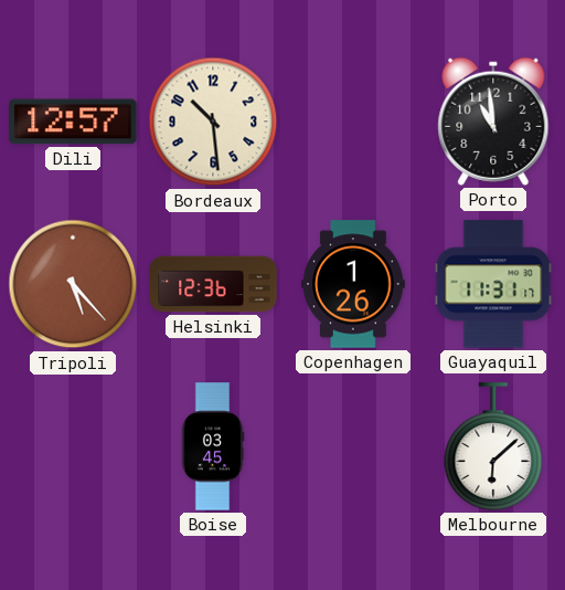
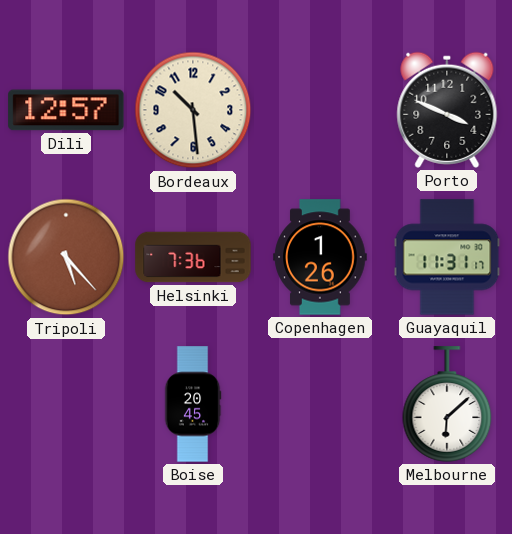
Porto: 10:59 -> 3:49 (447, 110)
Helsinki: 12:36 -> 7:36 (193, 257)
Boise: 03:45 -> 20:45 (193, 404)
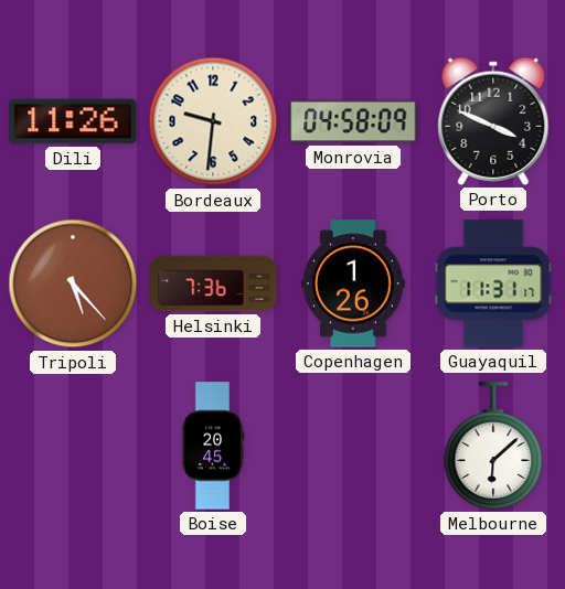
Dili: 12:57 -> 11:26 (73, 121)
Bordeaux: 10:29 -> 9:31 (213, 121)
Monrovia: none -> 04:58 (353, 121)
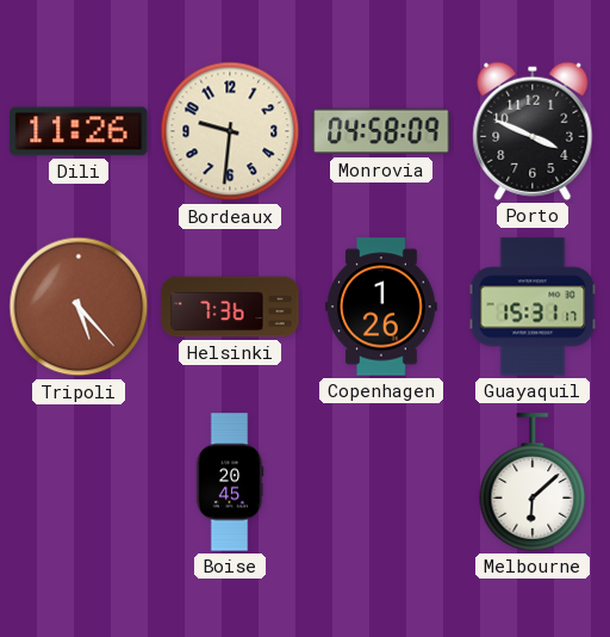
Guayaquil: 11:31 -> 15:31 (533, 307)
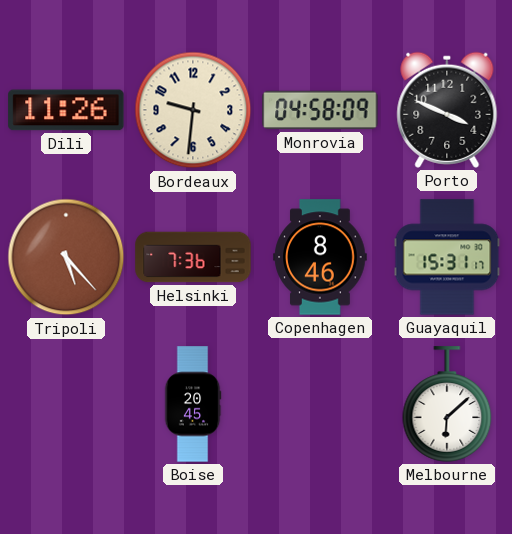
Copenhagen: 1:26 -> 8:46 (320, 257)
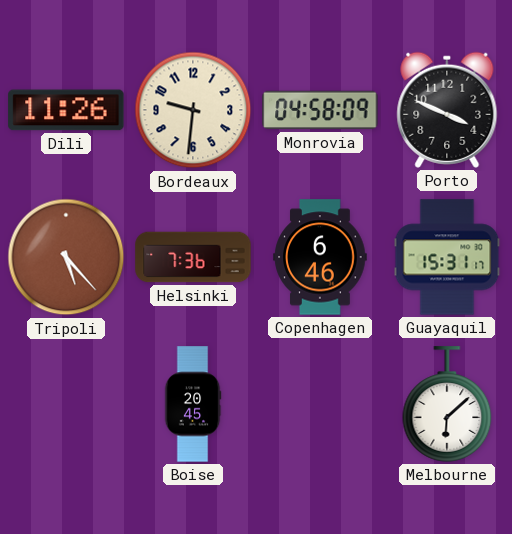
Copenhagen: 8:46 -> 6:46 (320, 257)
